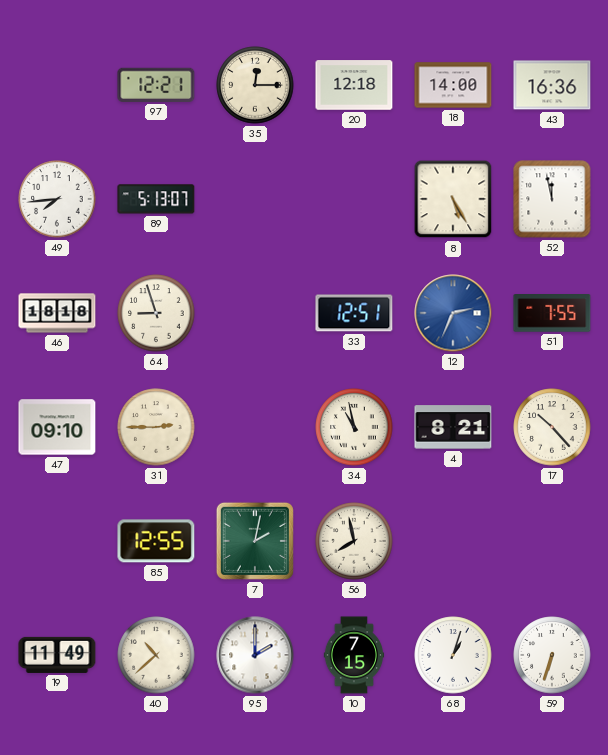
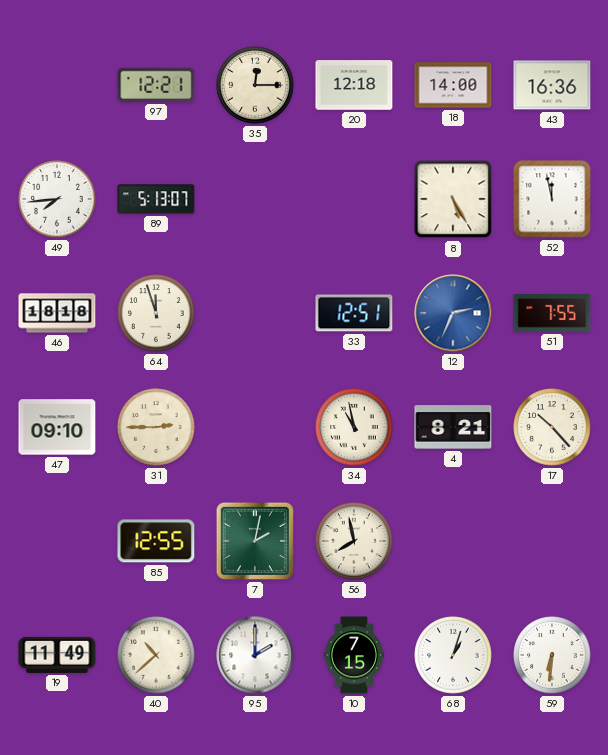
64: 8:57 -> 11:57 (156, 313)
59: 6:33 -> 6:31 (552, 655)
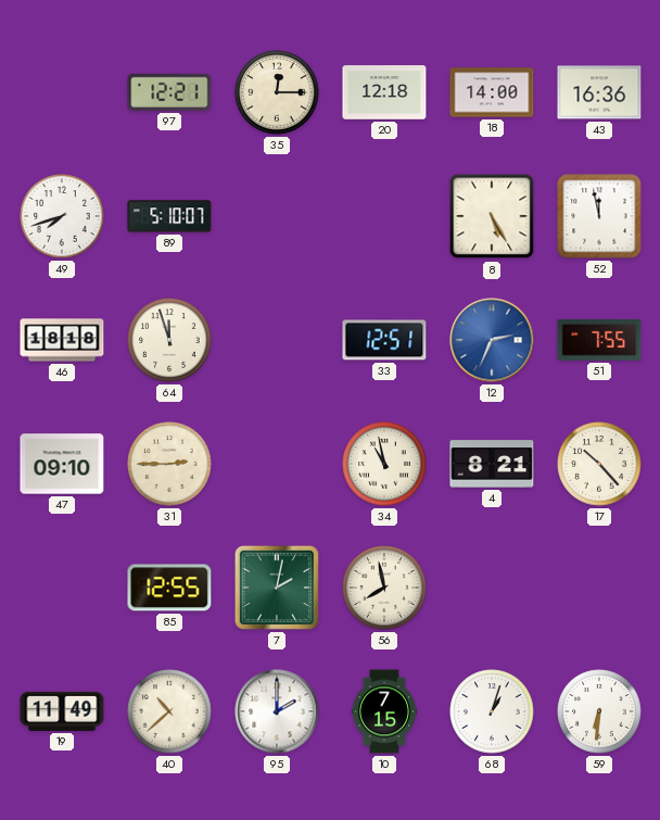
49: 7:44 -> 7:42 (62, 216)
89: 5:13 -> 5:10 (169, 216)
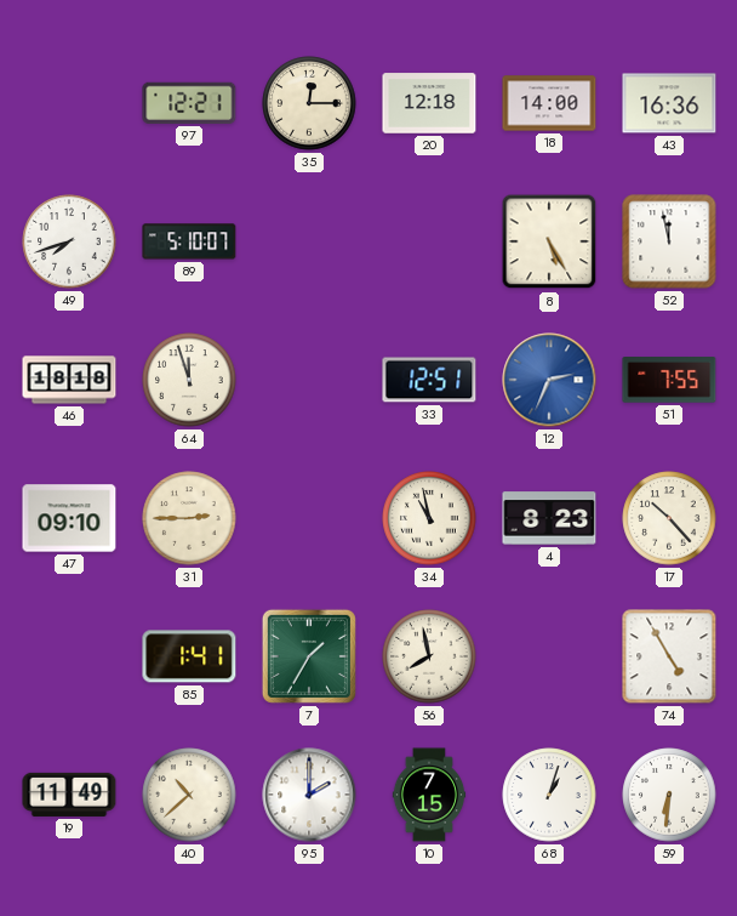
4: 8:21 -> 8:23 (549, 518)
85: 12:55 -> 1:41 (189, 656)
7: 2:02 -> 1:35 (309, 656)
74: none -> 4:55 (669, 656)
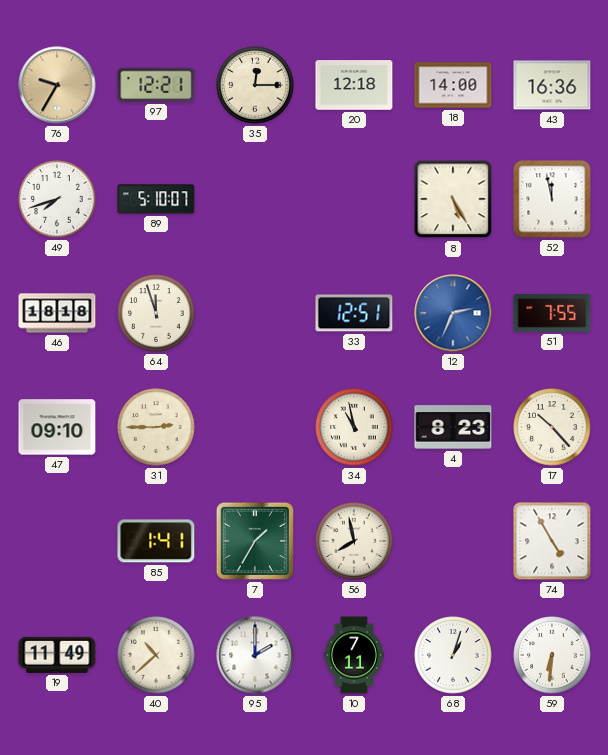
76: none -> 9:35 (57, 85)
10: 7:15 -> 7:11 (354, 655)
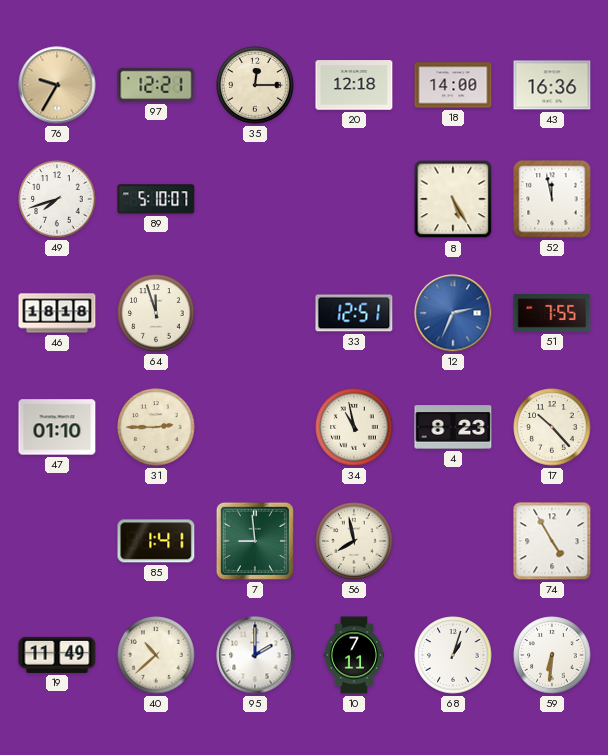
47: 09:10 -> 01:10 (57, 427)
7: 1:35 -> 8:59 (255, 541)
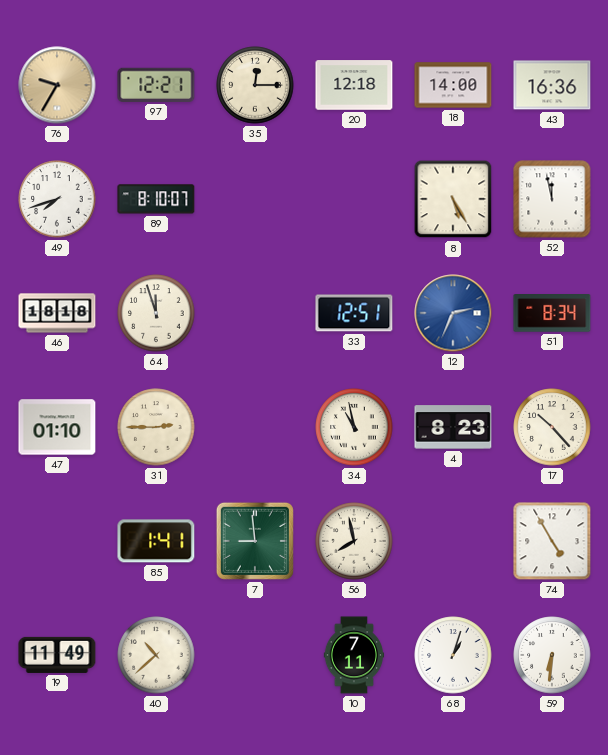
89: 5:10 -> 8:10 (156, 199)
51: 7:55 -> 8:34 (552, 313)
95: 2:00 -> none (255, 655)
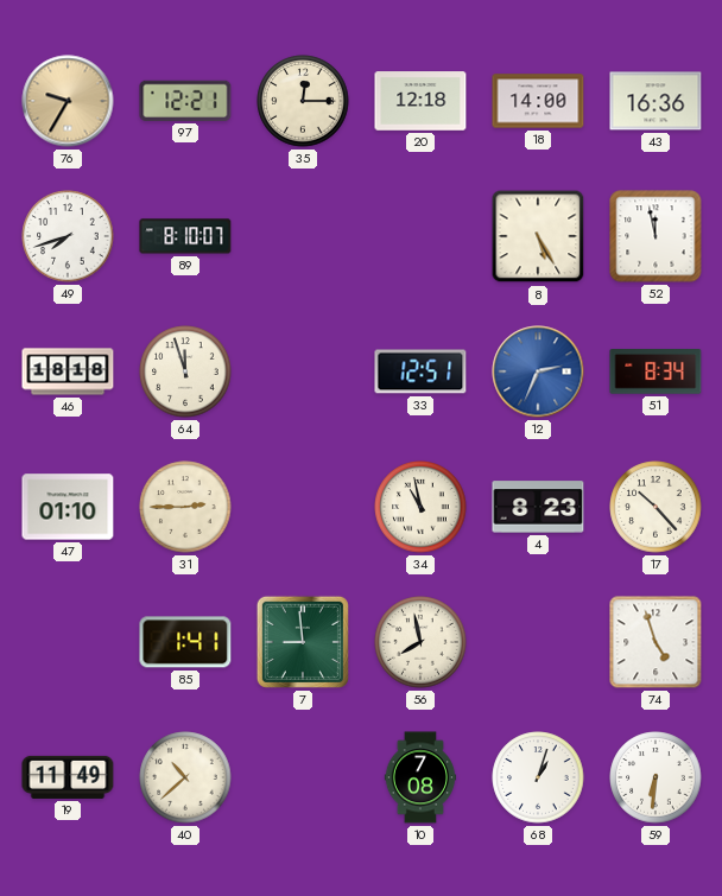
74: 4:55 -> 4:57 (655, 642)
10: 7:11 -> 7:08 (420, 777)
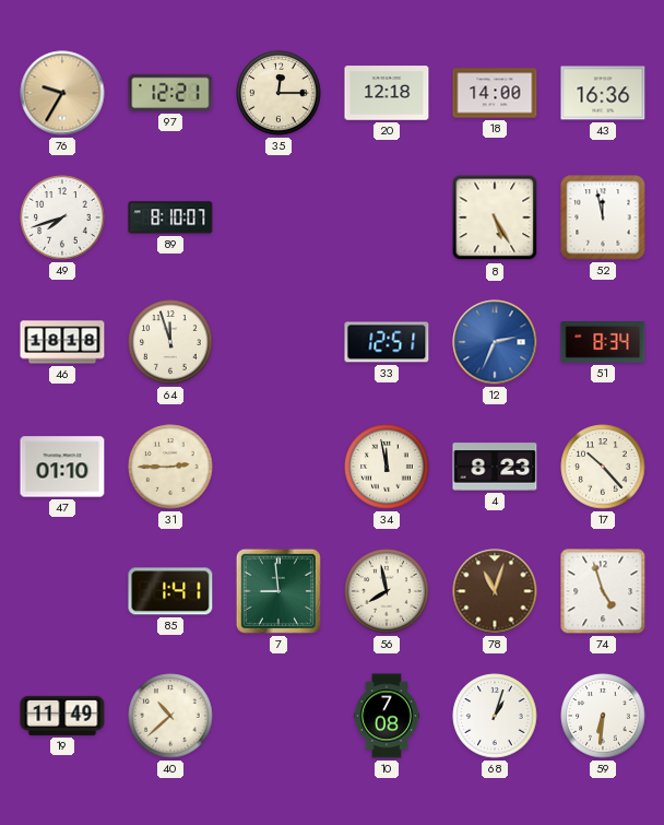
34: 10:58 -> 11:58 (387, 467)
78: none -> 11:03 (495, 591)
